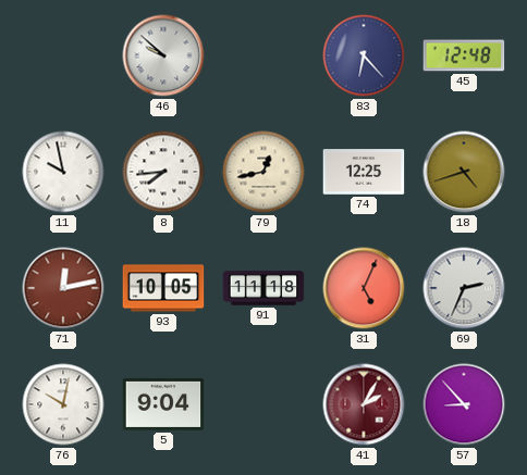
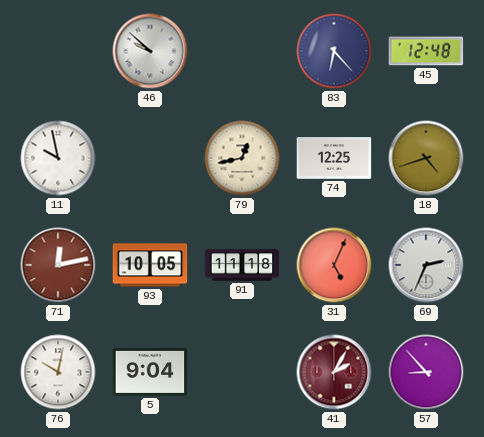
8: 7:44 -> none (163, 172)
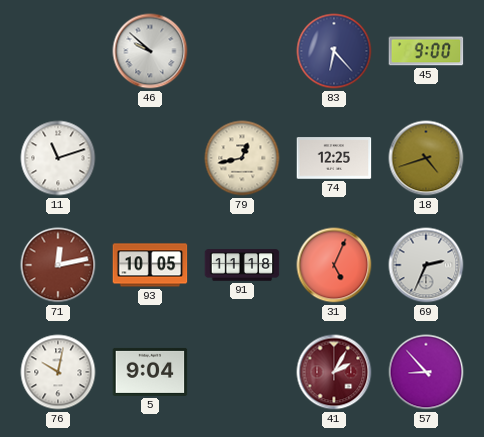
45: 12:48 -> 9:00 (426, 51)
11: 9:58 -> 11:12 (58, 158)
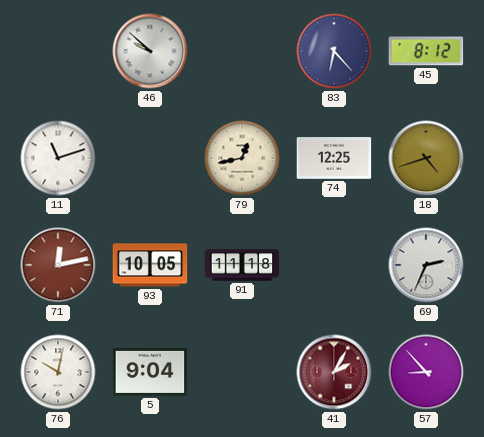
45: 9:00 -> 8:12 (426, 51)
31: 5:04 -> none (334, 265)
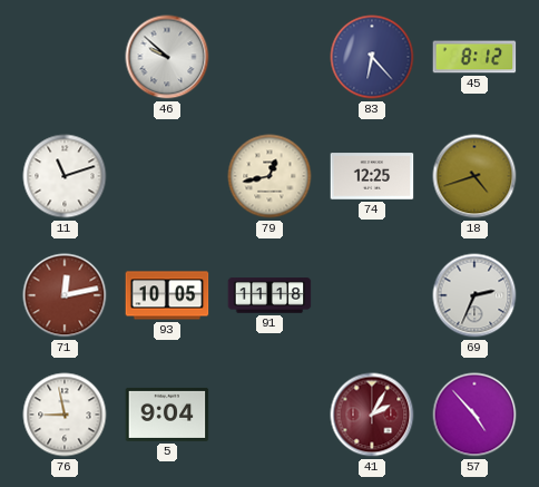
76: 10:02 -> 8:58 (65, 415)
57: 8:53 -> 4:53 (474, 415)
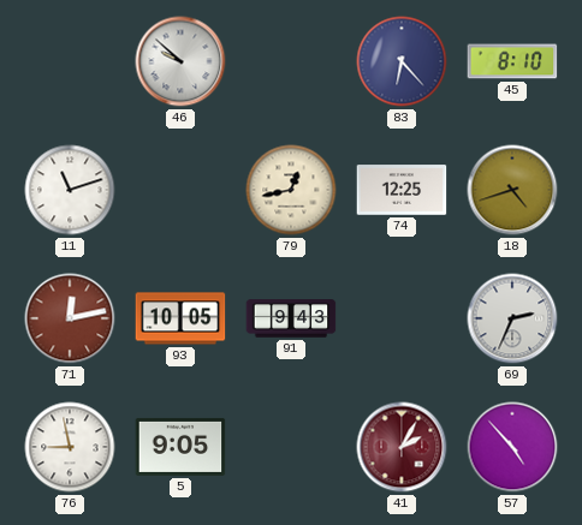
45: 8:12 -> 8:10 (512, 61)
91: 11:18 -> 9:43 (291, 318)
5: 9:04 -> 9:05 (180, 447)
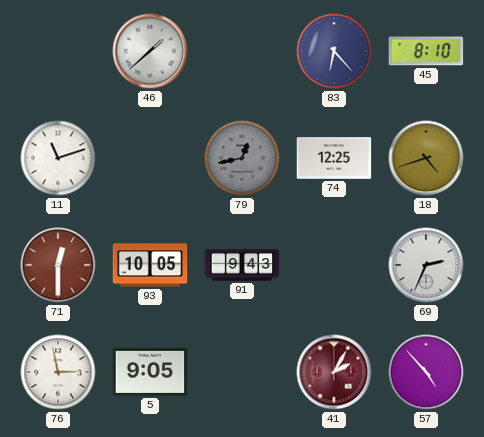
46: 9:52 -> 1:38 (150, 51)
79 dial: cream -> grey (242, 158)
71: 12:13 -> 12:30 (58, 265)
76: 8:58 -> 2:58 (58, 372)
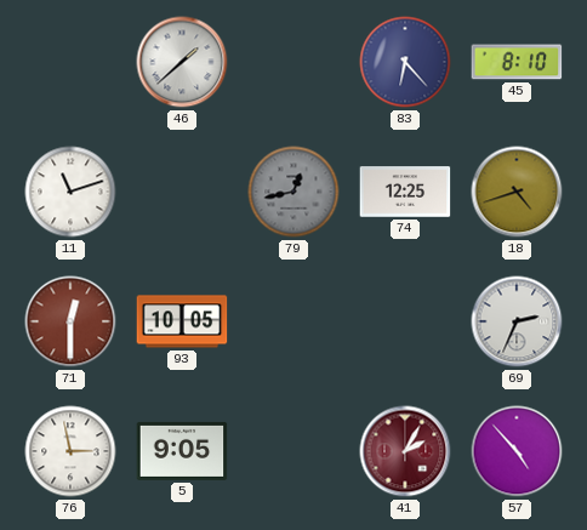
91: 9:43 -> none (242, 265)
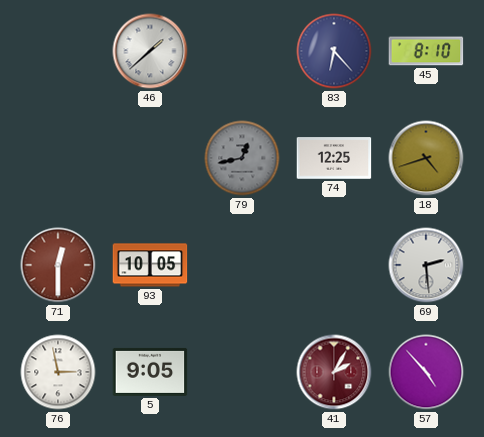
11: 11:12 -> none (70, 192)
69: 2:34 -> 2:29 (426, 265)
